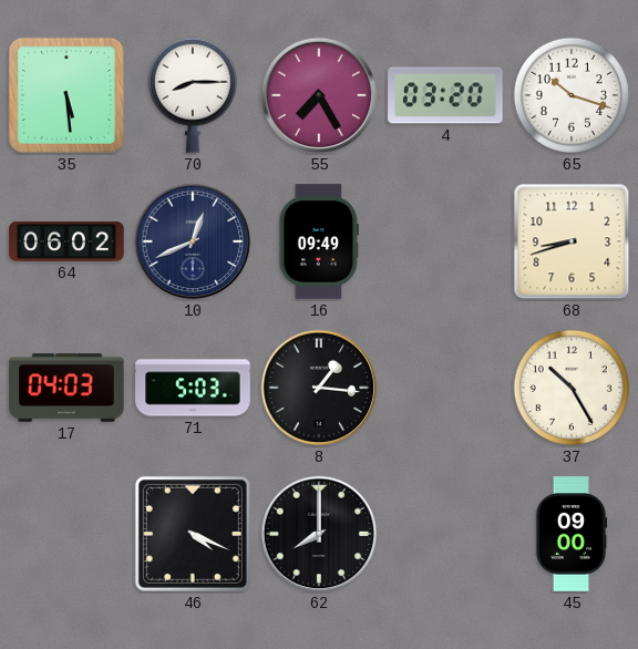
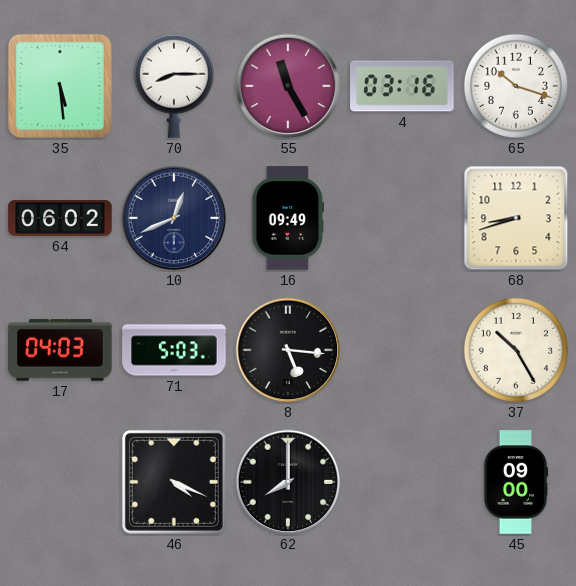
55: 7:25 -> 11:25 (288, 86)
4: 03:20 -> 03:16 (402, 86)
8: 1:16 -> 5:16 (288, 350)
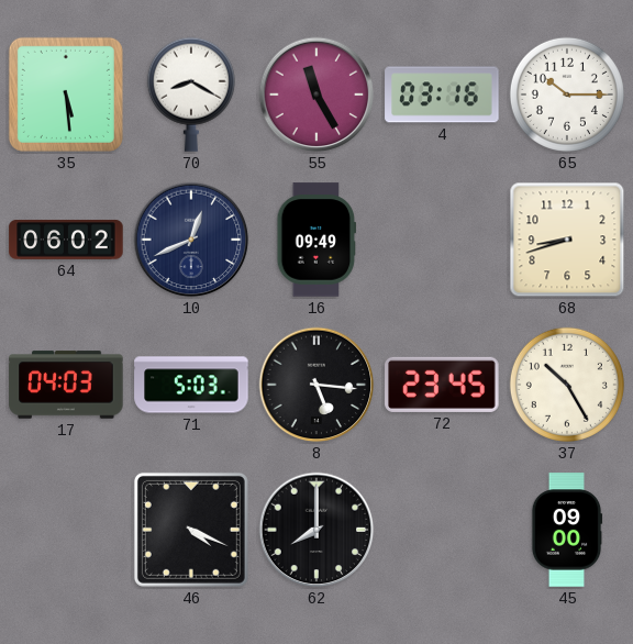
70: 8:15 -> 8:20 (191, 95)
65: 10:18 -> 10:15 (567, 95)
72: none -> 23:45 (442, 385)
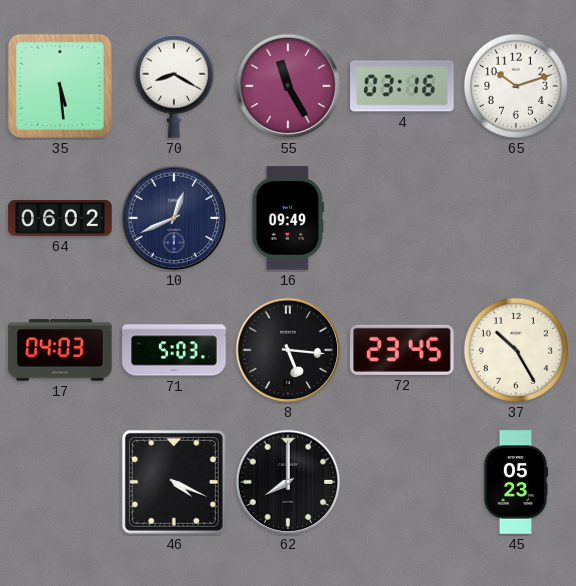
65: 10:15 -> 10:12 (516, 86)
68: 8:42 -> none (567, 240)
45: 09:00 -> 05:23 (516, 482)
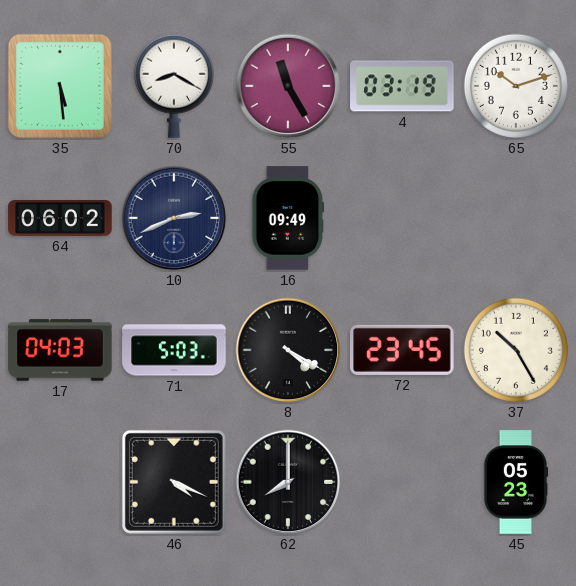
4: 03:16 -> 03:19 (402, 86)
10: 12:41 -> 2:41 (174, 218)
8: 5:16 -> 4:20 (288, 350)
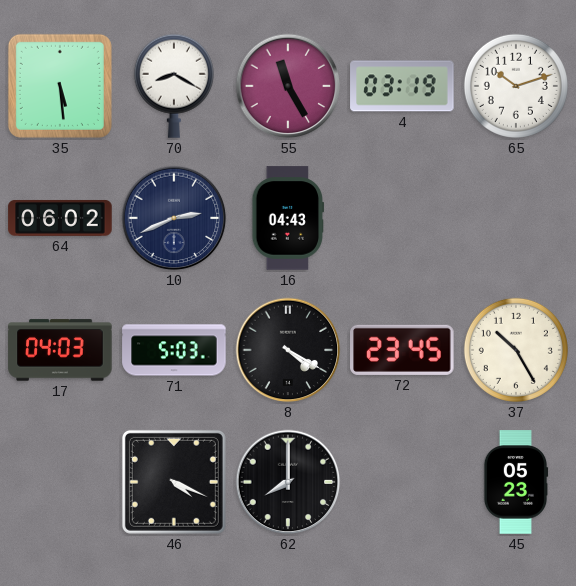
16: 09:49 -> 04:43 (288, 218)
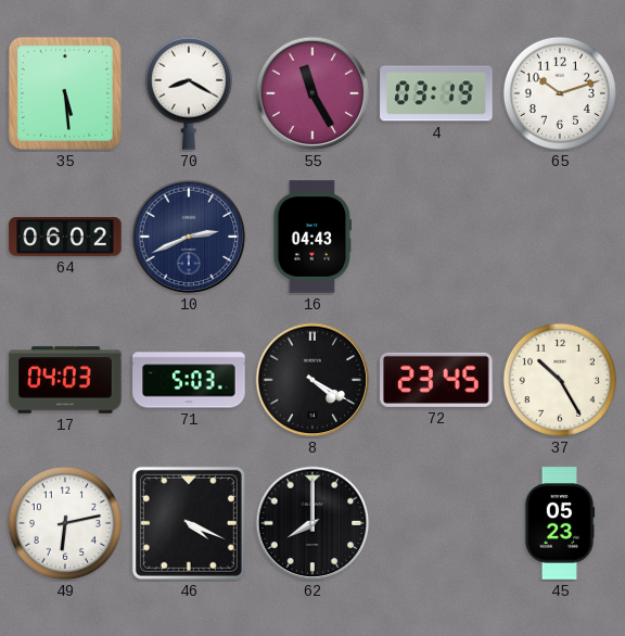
49: none -> 6:13 (65, 523)
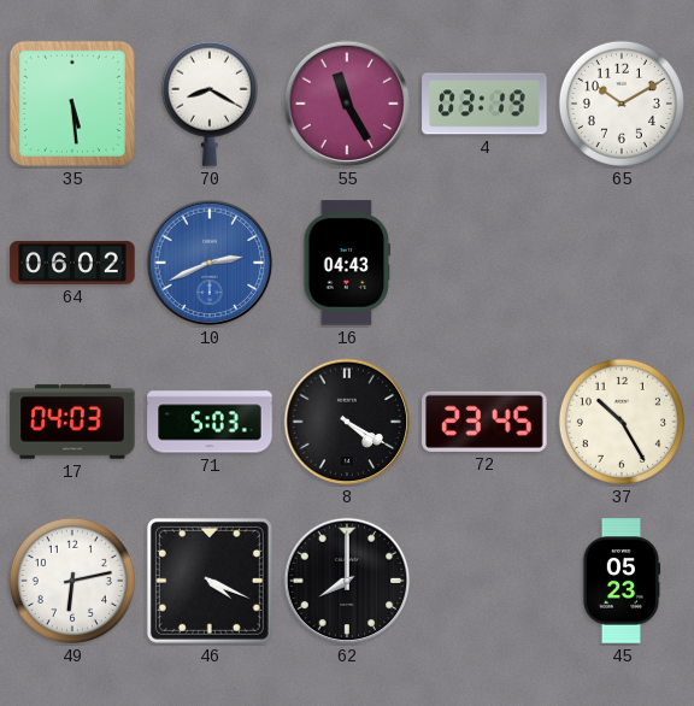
65: 10:12 -> 10:10 (622, 104)
10 dial: navy -> blue (210, 263)
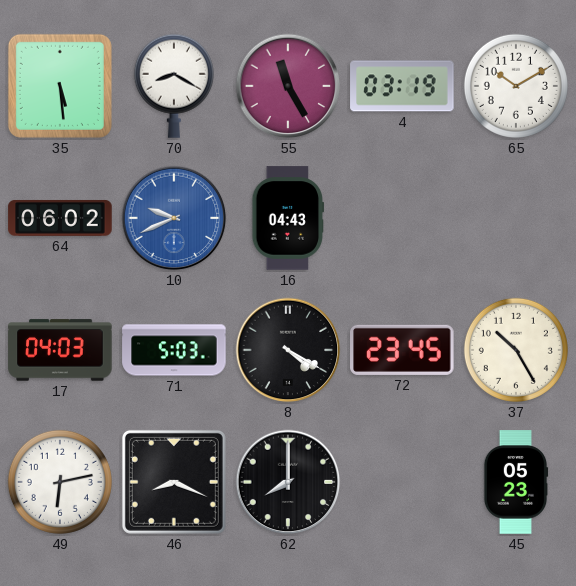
10: 2:41 -> 9:41 (174, 218)
46: 4:19 -> 8:19 (174, 482)
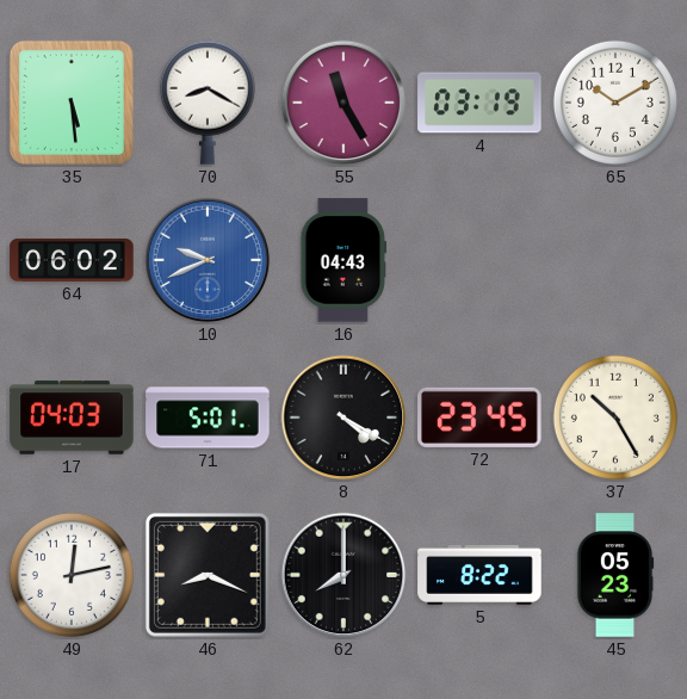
71: 5:03 -> 5:01 (208, 417)
49: 6:13 -> 12:13 (72, 575)
5: none -> 8:22 (479, 575)
